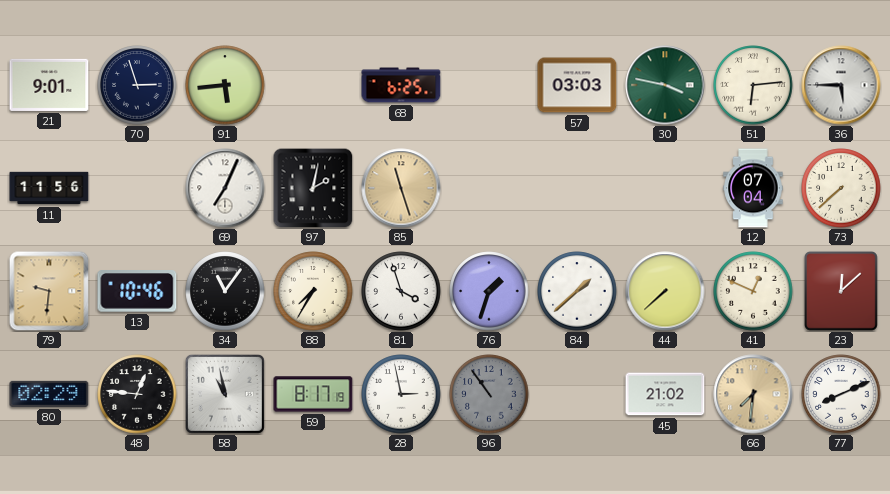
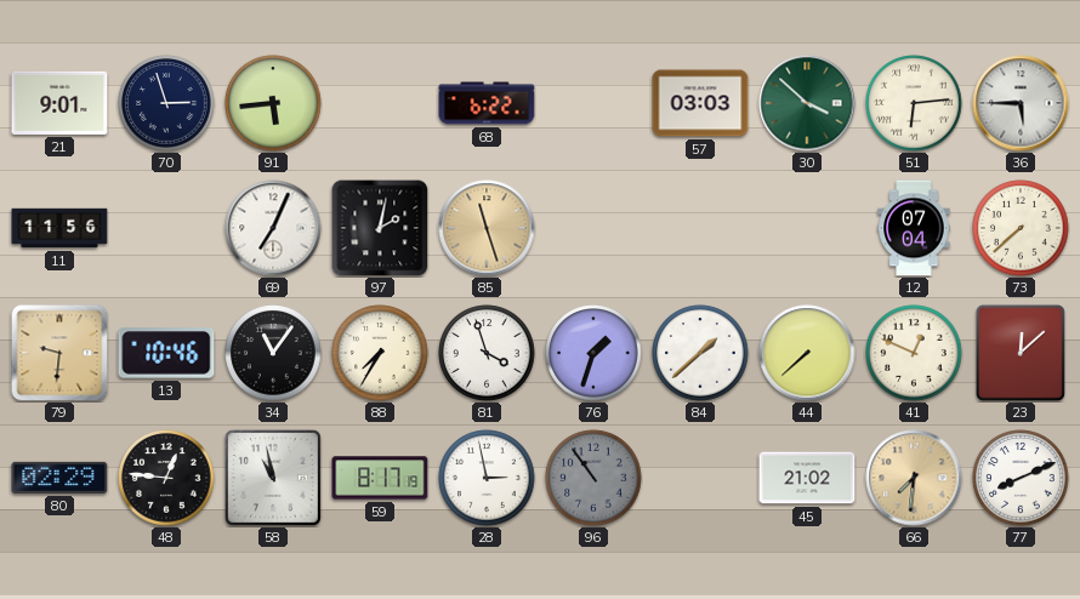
68: 6:25 -> 6:22 (487, 103)
30: 3:47 -> 3:52 (807, 103)
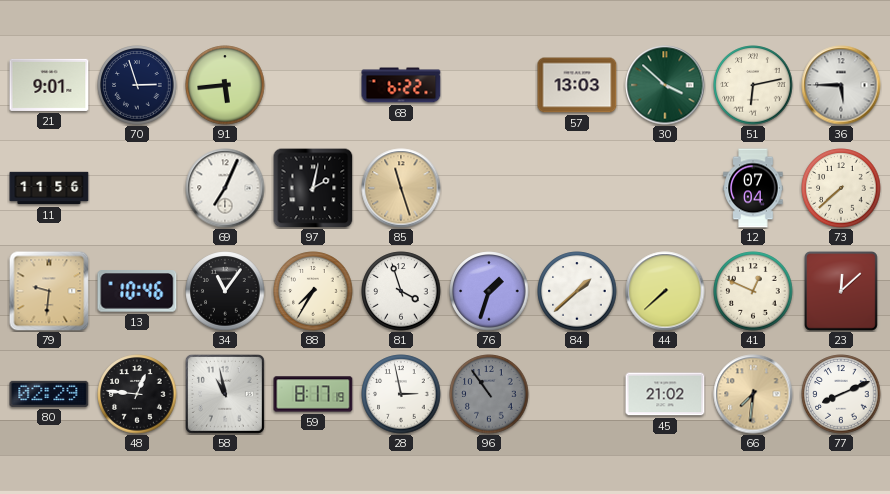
57: 03:03 -> 13:03 (577, 85)
51: 6:14 -> 6:13 (753, 85)
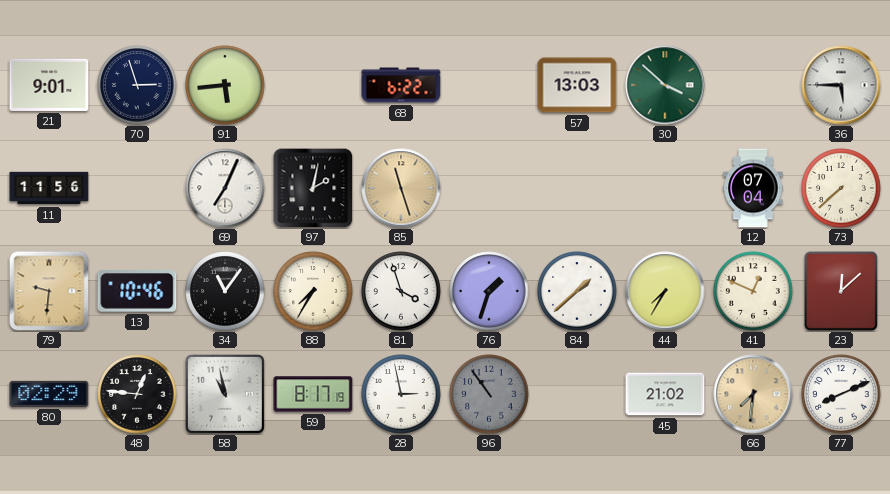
51: 6:13 -> none (753, 85)
44: 7:38 -> 7:35 (665, 291)
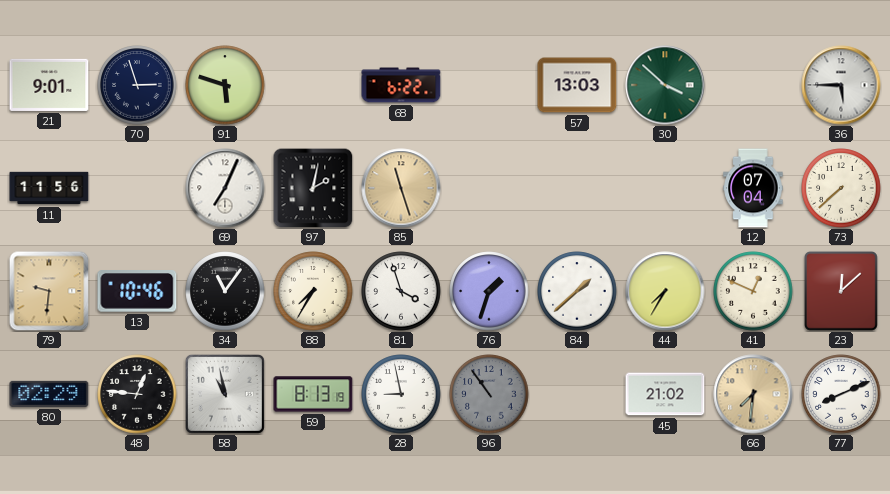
91: 5:44 -> 5:48 (225, 85)
59: 8:17 -> 8:13 (313, 394)
28: 2:58 -> 8:58 (401, 394)
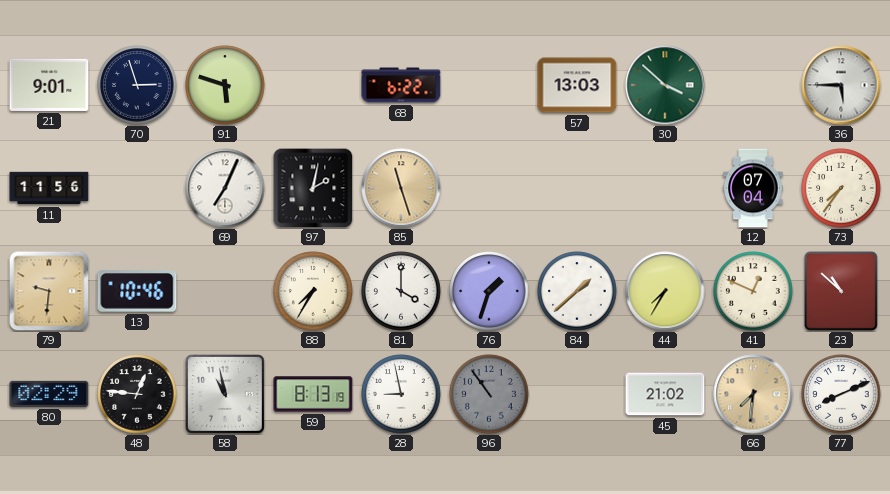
73: 7:38 -> 7:36 (841, 188)
34: 11:06 -> none (225, 291)
81: 3:57 -> 4:00 (401, 291)
23: 12:08 -> 10:52 (841, 291)
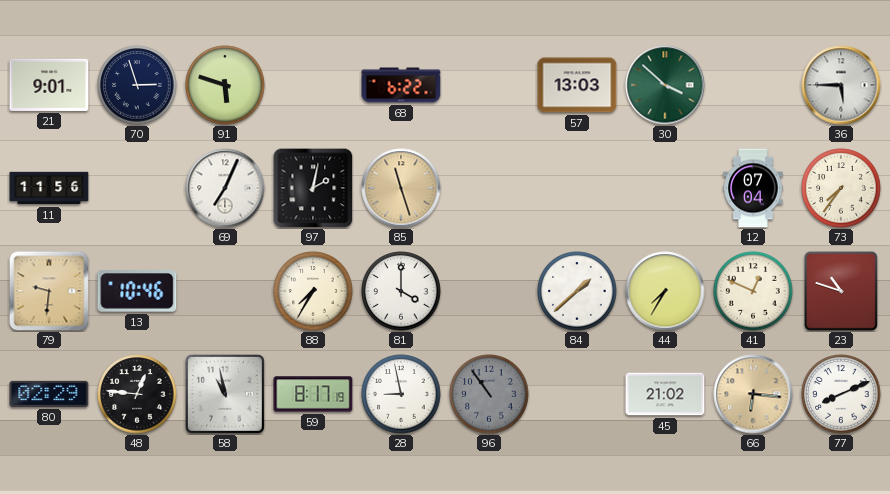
76: 1:33 -> none (489, 291)
23: 10:52 -> 10:48 (841, 291)
59: 8:13 -> 8:17 (313, 394)
66: 7:31 -> 6:16 (753, 394)
